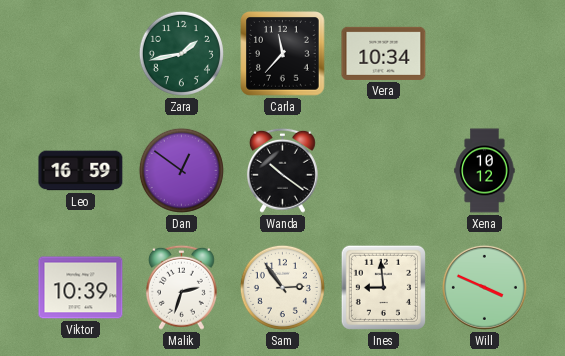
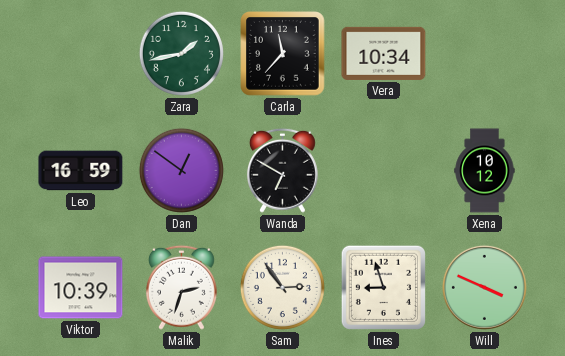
Wanda: 10:21 -> 6:50 (282, 170)
Ines: 8:59 -> 8:57 (383, 287)
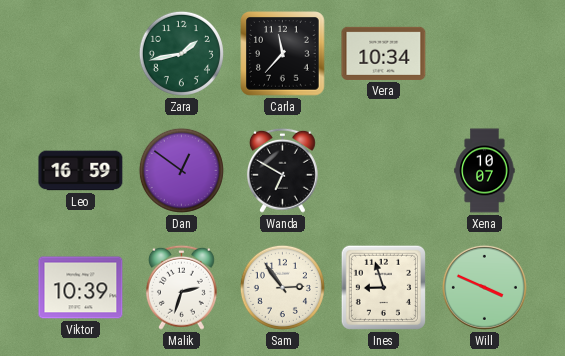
Xena: 10:12 -> 10:07 (485, 171)
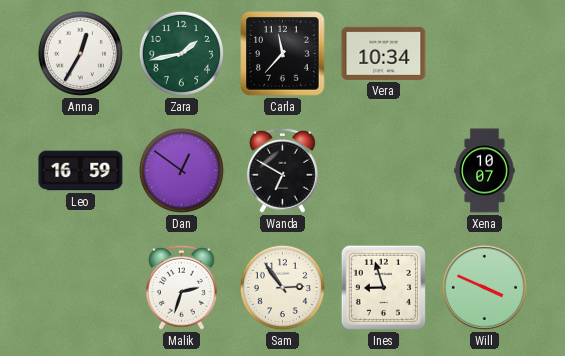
Anna: none -> 12:35 (80, 53)
Viktor: 10:39 -> none (81, 288)
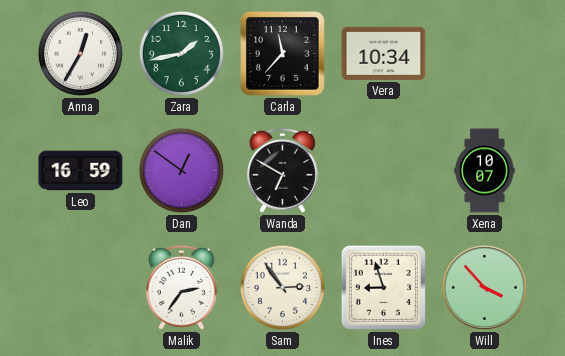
Malik: 2:33 -> 2:36 (181, 287)
Will: 3:49 -> 3:53 (484, 287)
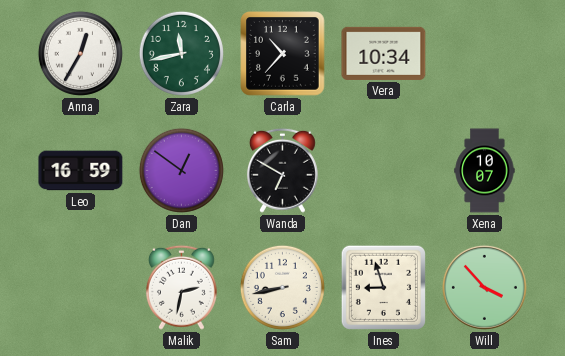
Zara: 1:43 -> 11:43 (181, 53)
Carla: 11:37 -> 10:37 (283, 54)
Malik: 2:36 -> 2:32 (181, 287)
Sam: 2:54 -> 8:43 (282, 287)
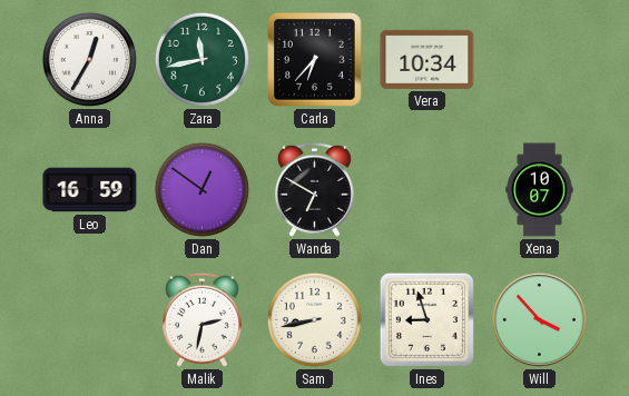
Carla: 10:37 -> 6:37 (315, 60)
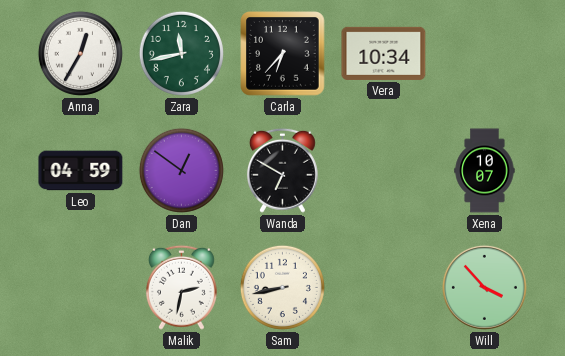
Leo: 16:59 -> 04:59 (81, 171)
Ines: 8:57 -> none (426, 319)
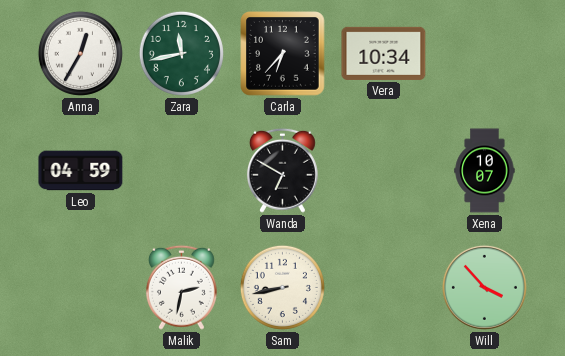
Dan: 12:51 -> none (181, 170)
